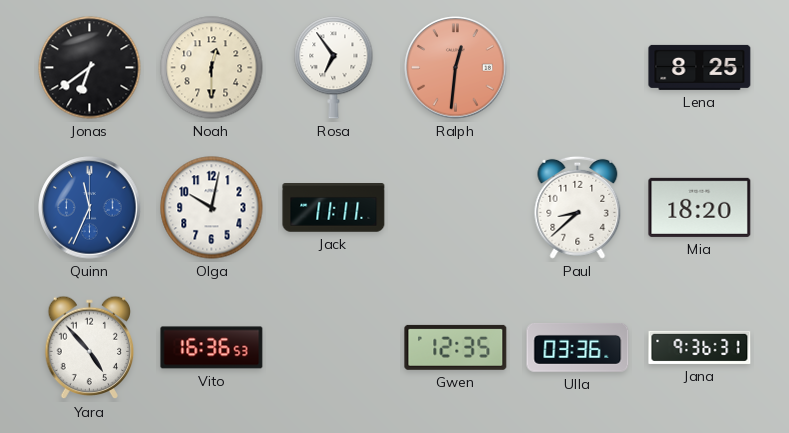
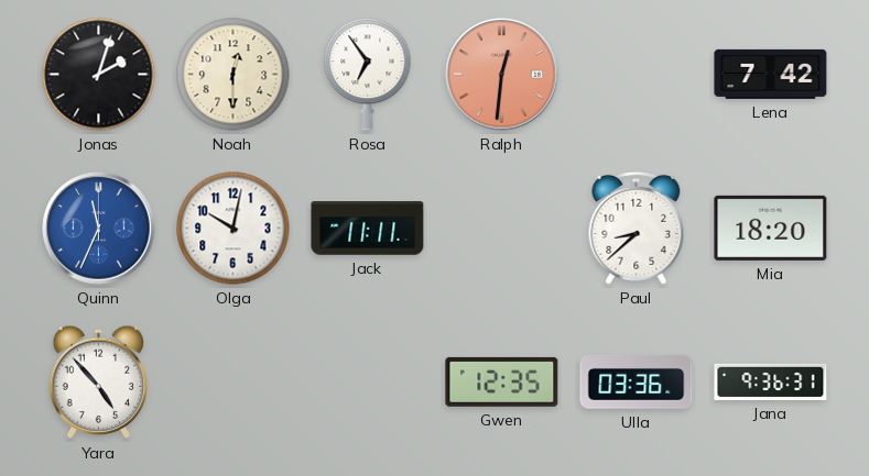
Jonas: 6:39 -> 2:03 (99, 75)
Lena: 8:25 -> 7:42 (771, 74)
Vito: 16:36 -> none (212, 348)
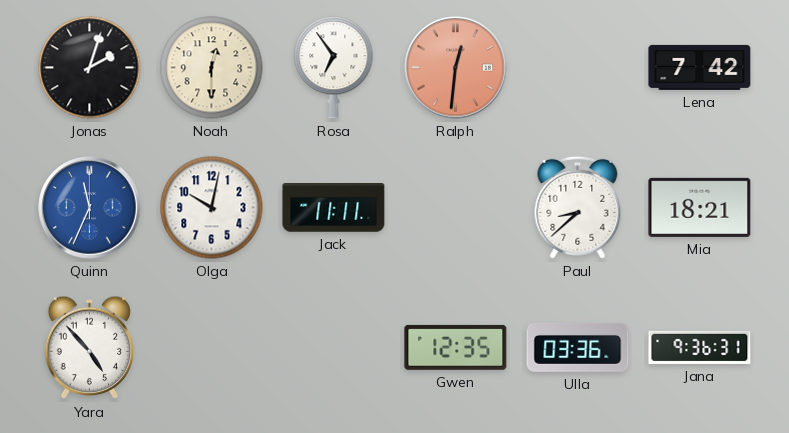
Mia: 18:20 -> 18:21 (700, 207)
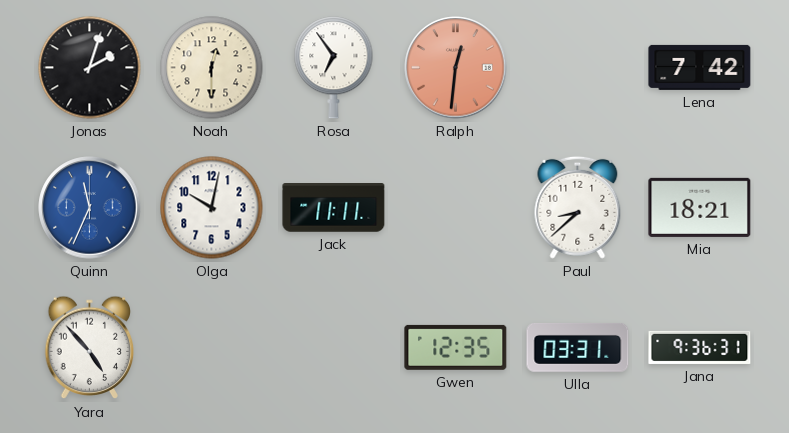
Ulla: 03:36 -> 03:31 (578, 347)
